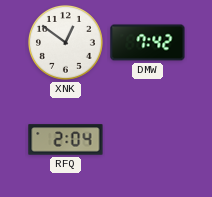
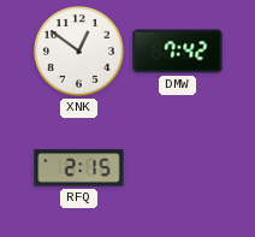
RFQ: 2:04 -> 2:15 (79, 168)
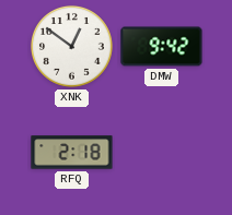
DMW: 7:42 -> 9:42 (162, 47)
RFQ: 2:15 -> 2:18 (72, 153)
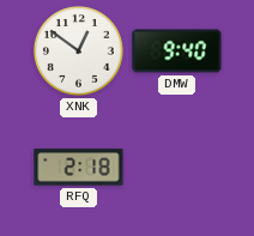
DMW: 9:42 -> 9:40 (177, 52)
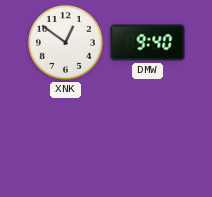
RFQ: 2:18 -> none (79, 168)
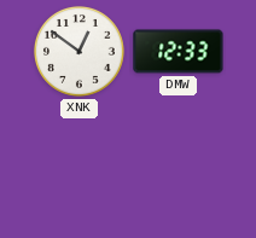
DMW: 9:40 -> 12:33 (179, 52)
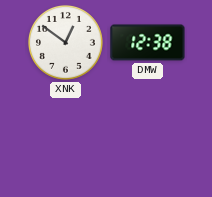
DMW: 12:33 -> 12:38 (148, 43)
